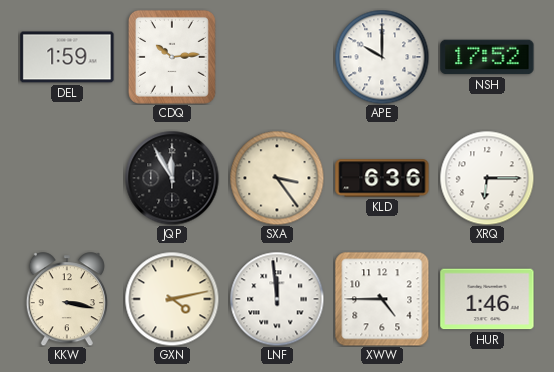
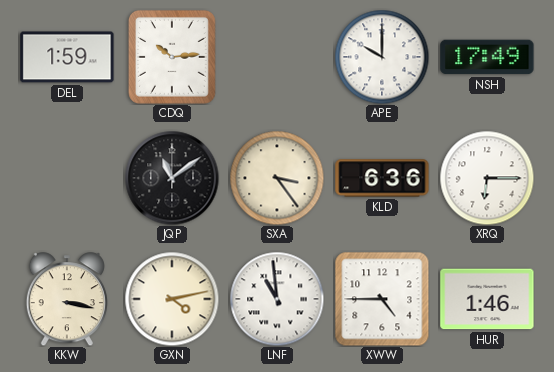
NSH: 17:52 -> 17:49 (487, 57)
JQP: 11:55 -> 11:09 (172, 178)
LNF: 11:59 -> 10:59 (277, 299)
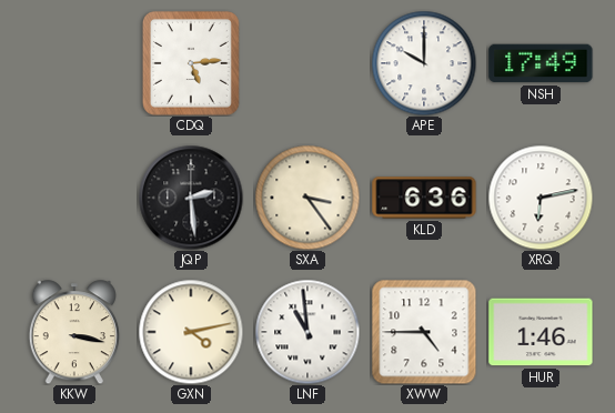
DEL: 1:59 -> none (67, 57)
CDQ: 10:14 -> 5:14 (191, 63)
JQP: 11:09 -> 2:29 (191, 198)
XRQ: 6:15 -> 6:13 (541, 198)
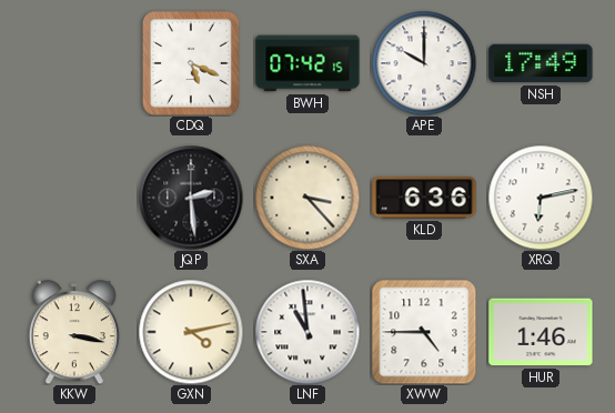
CDQ: 5:14 -> 5:19 (191, 63)
BWH: none -> 07:42 (307, 63)
SXA: 3:24 -> 3:23 (307, 198)
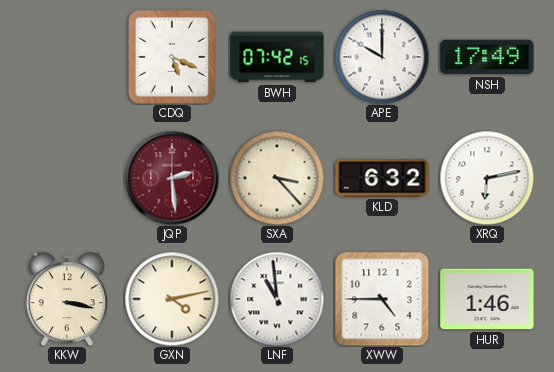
JQP dial: black -> burgundy (172, 178)
KLD: 6:36 -> 6:32 (382, 178)
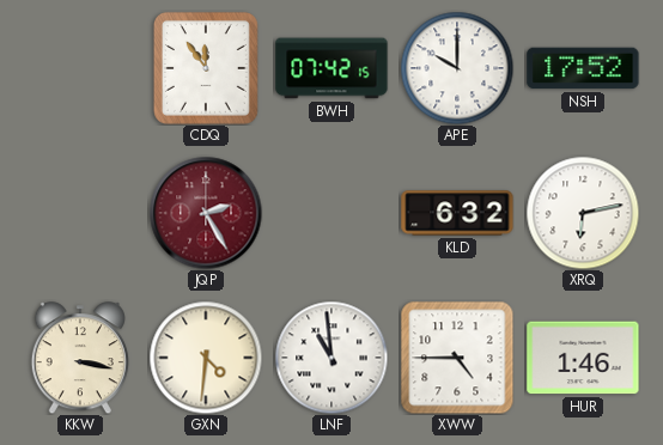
CDQ: 5:19 -> 11:54 (206, 68)
NSH: 17:49 -> 17:52 (583, 68)
JQP: 2:29 -> 2:25 (206, 213)
SXA: 3:23 -> none (277, 178)
GXN: 4:13 -> 4:31 (206, 358)
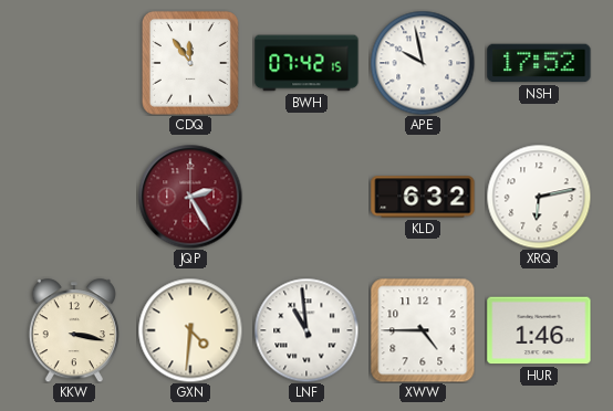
APE: 10:00 -> 9:58 (423, 63)
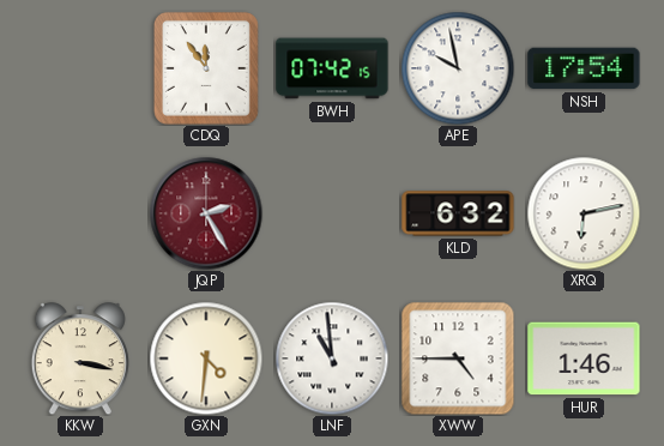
NSH: 17:52 -> 17:54 (584, 68)
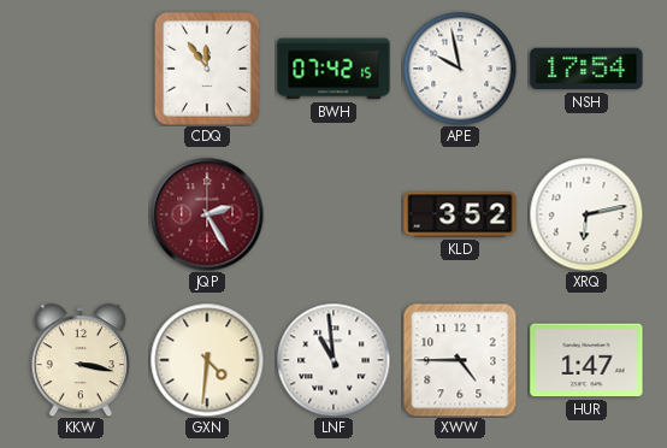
KLD: 6:32 -> 3:52 (460, 214)
HUR: 1:46 -> 1:47 (586, 360)
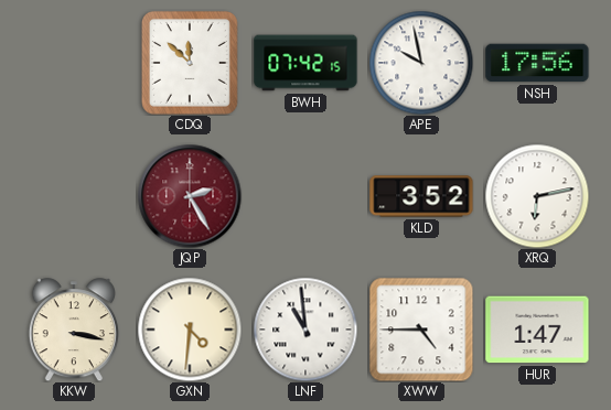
CDQ: 11:54 -> 11:52 (190, 63)
NSH: 17:54 -> 17:56 (537, 63)
